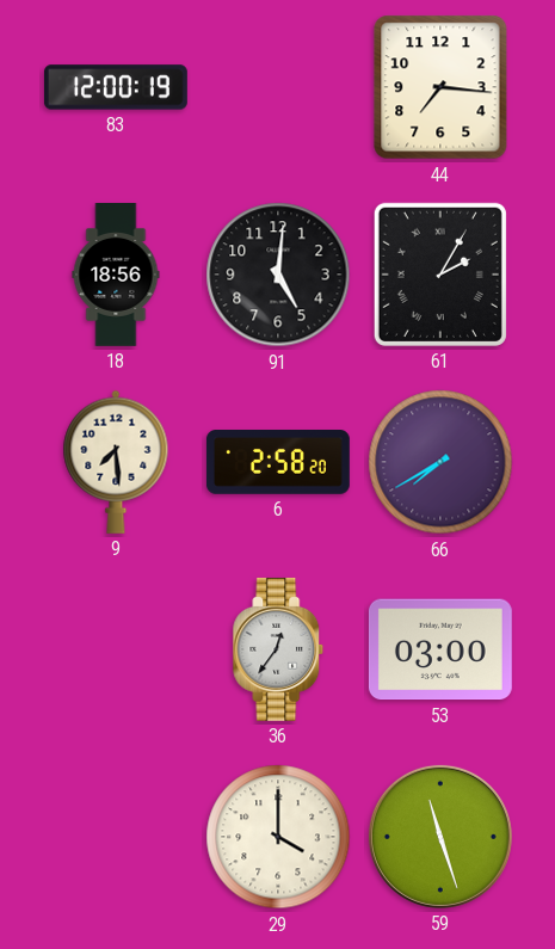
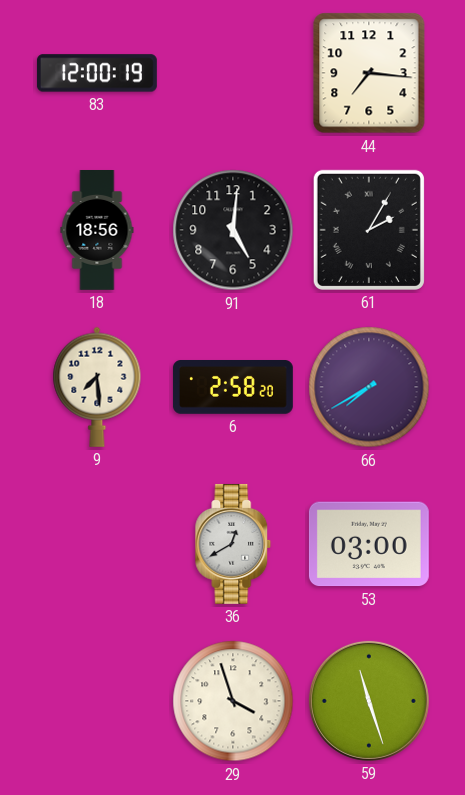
36: 12:36 -> 12:40 (233, 544)
29: 4:00 -> 3:57 (233, 701)
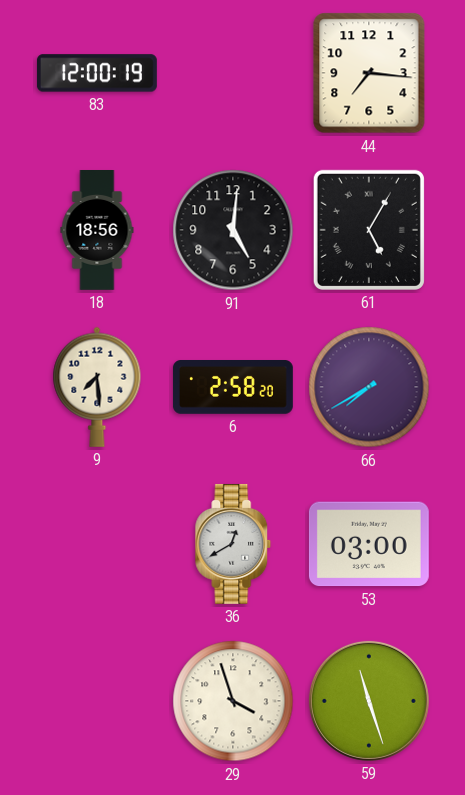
61: 2:05 -> 5:05 (369, 230)
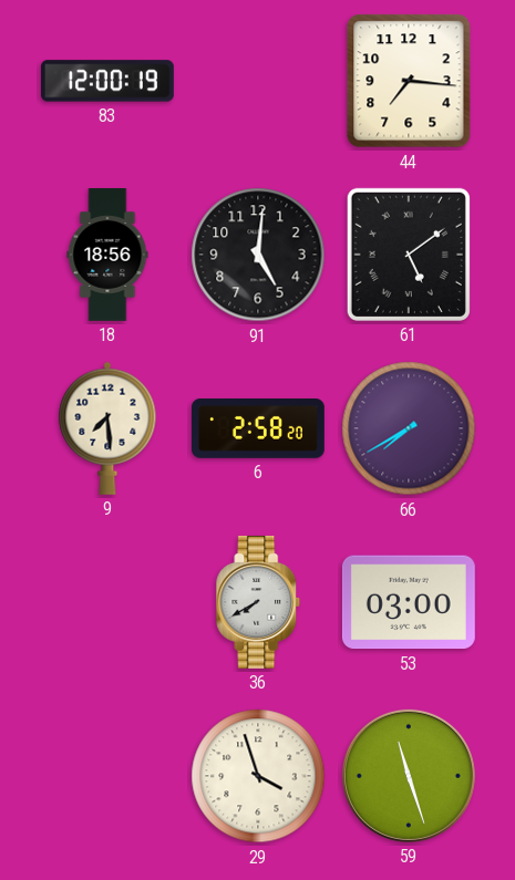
61: 5:05 -> 5:09 (409, 255)
36: 12:40 -> 7:40 (258, 602)
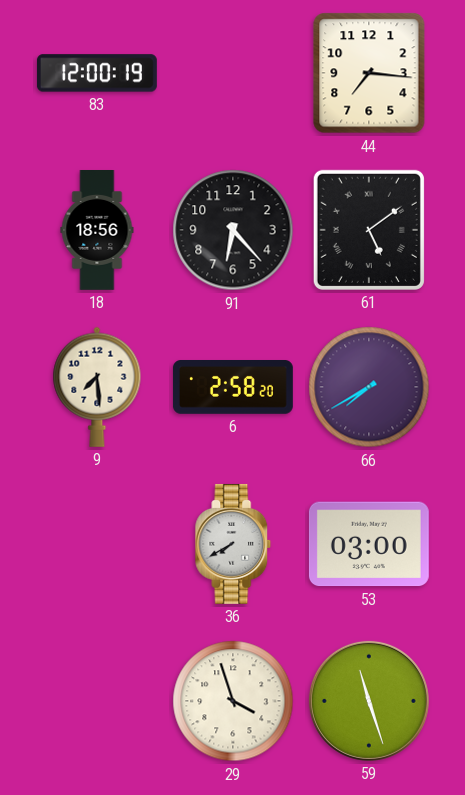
91: 5:01 -> 6:23 (233, 230)
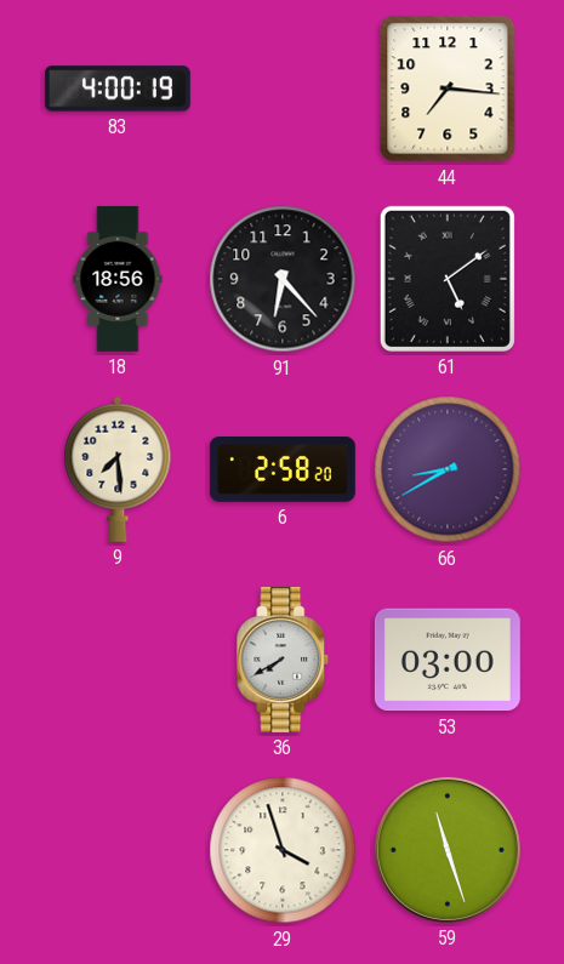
83: 12:00 -> 4:00 (118, 89)
66: 7:40 -> 8:40 (448, 469)
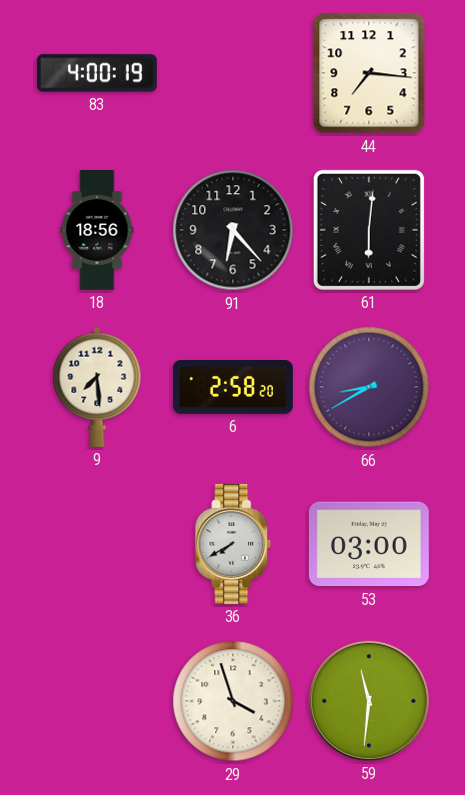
61: 5:09 -> 6:01 (369, 230)
59: 11:27 -> 11:31 (369, 701)
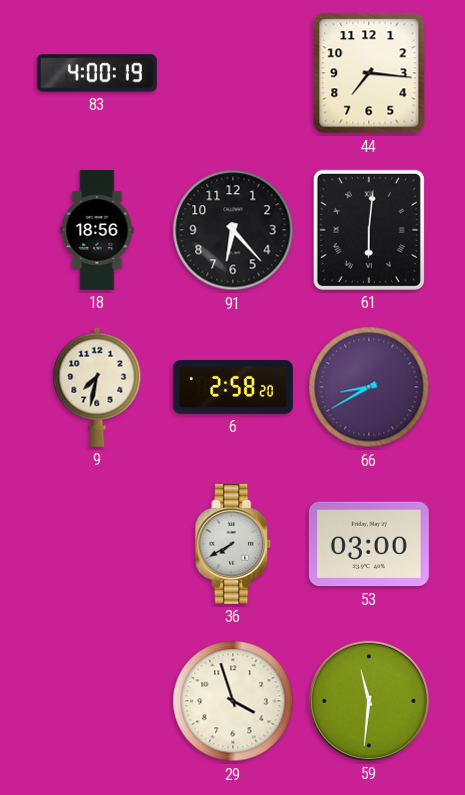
9: 7:29 -> 7:32 (97, 387)
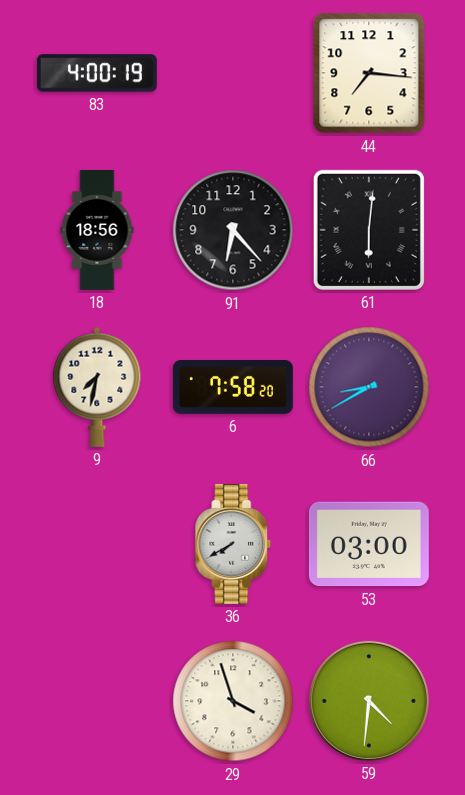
6: 2:58 -> 7:58 (233, 387)
59: 11:31 -> 4:31 (369, 701)
